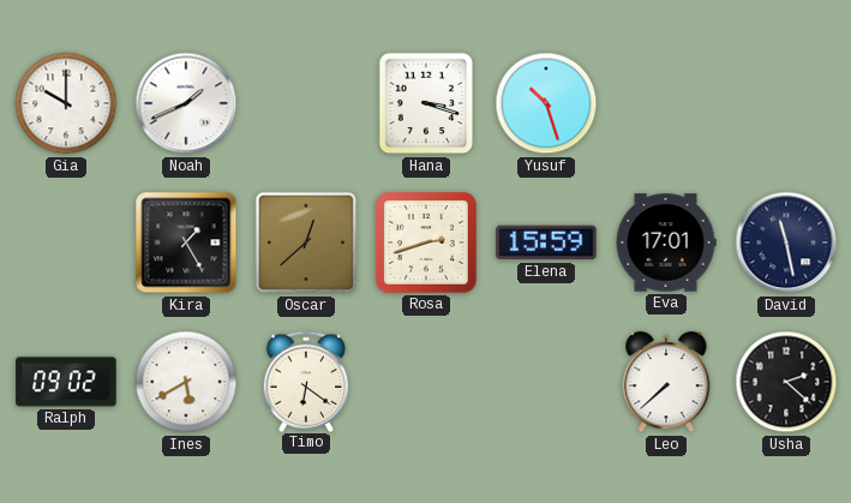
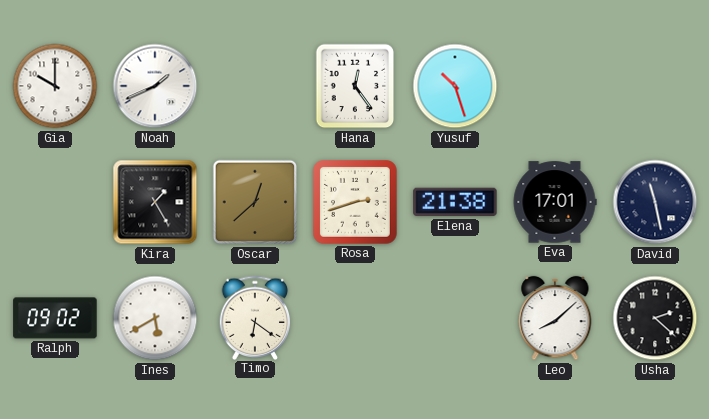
Hana: 3:18 -> 12:24 (355, 86)
Elena: 15:59 -> 21:38 (455, 202)
Leo: 7:38 -> 8:08 (555, 318)
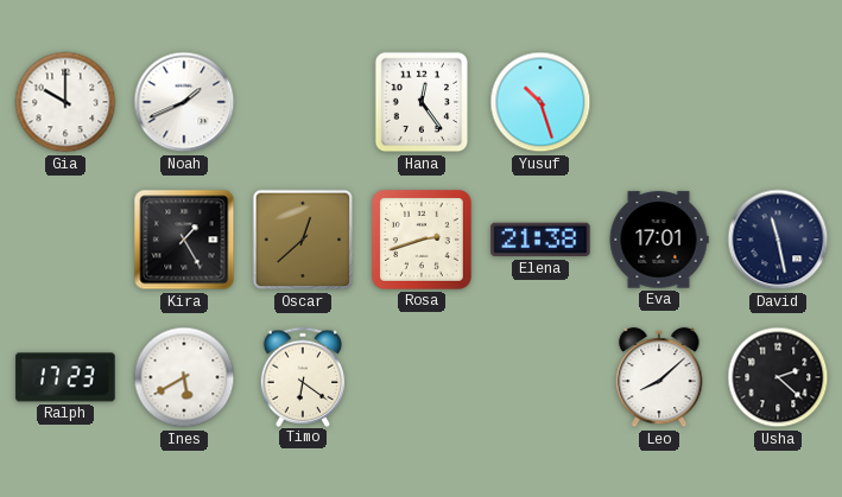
Ralph: 09:02 -> 17:23 (65, 377)
